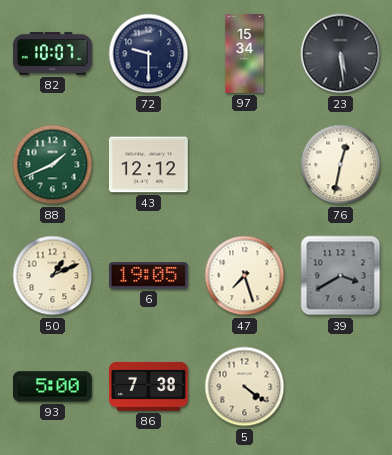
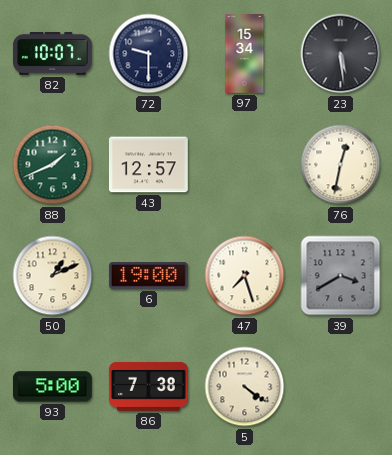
43: 12:12 -> 12:57 (148, 165)
6: 19:05 -> 19:00 (148, 276)
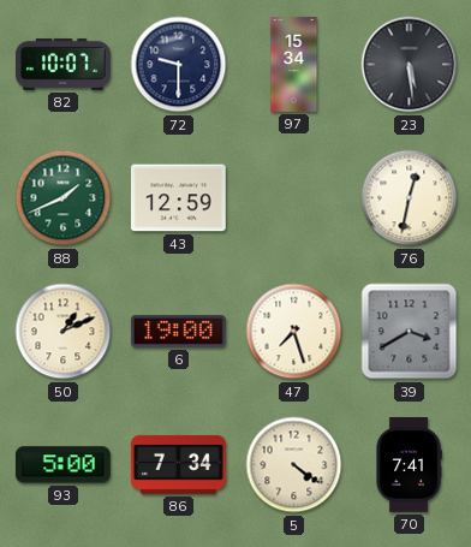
43: 12:57 -> 12:59 (178, 198)
86: 7:38 -> 7:34 (178, 464)
70: none -> 7:41 (409, 465)
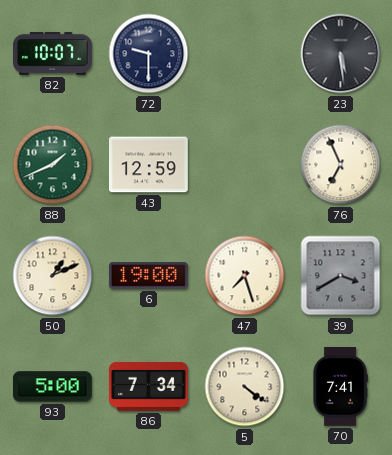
97: 15:34 -> none (294, 65)
76: 12:32 -> 6:56 (341, 165)
